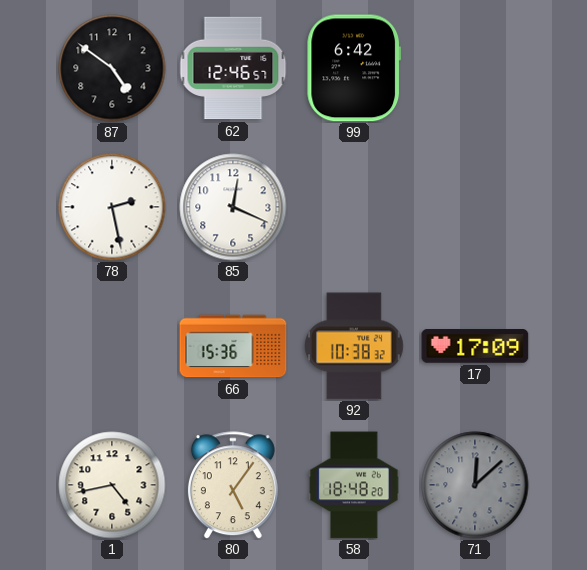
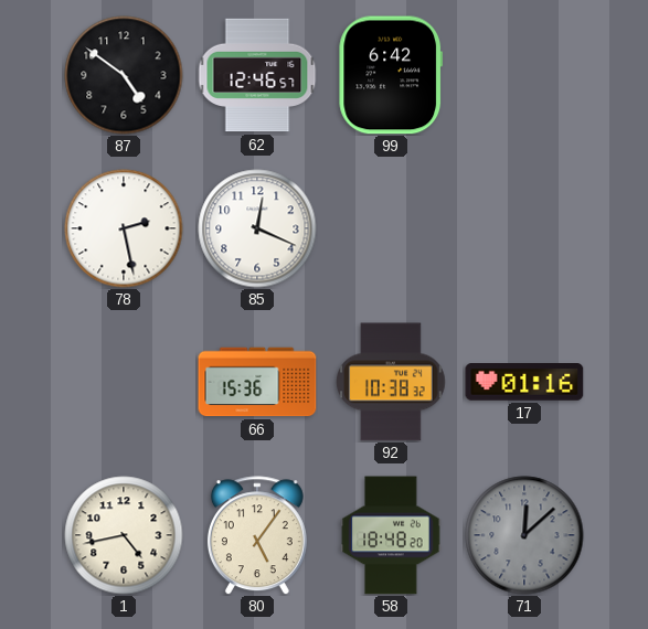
17: 17:09 -> 01:16 (524, 383)
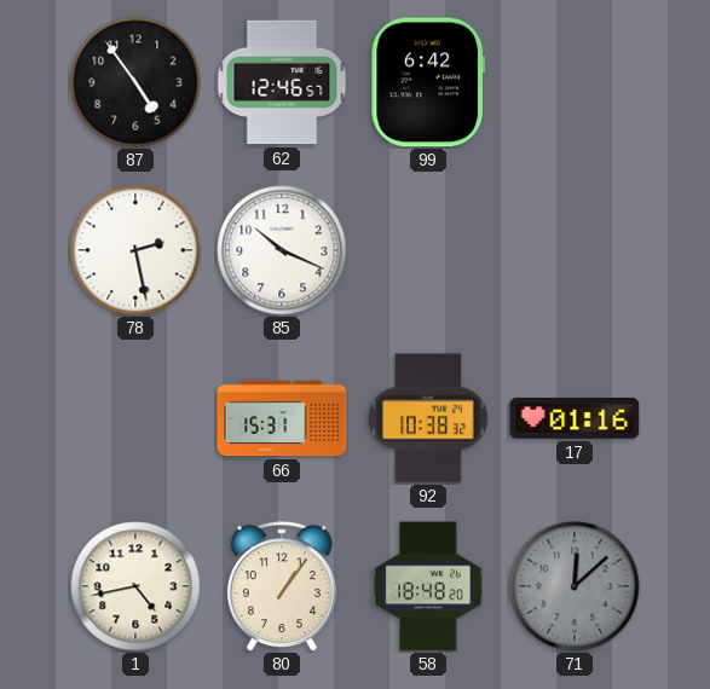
87: 4:51 -> 4:54 (135, 82)
85: 12:19 -> 10:19 (282, 250)
66: 15:36 -> 15:31 (282, 418)
80: 5:06 -> 1:06 (282, 586)
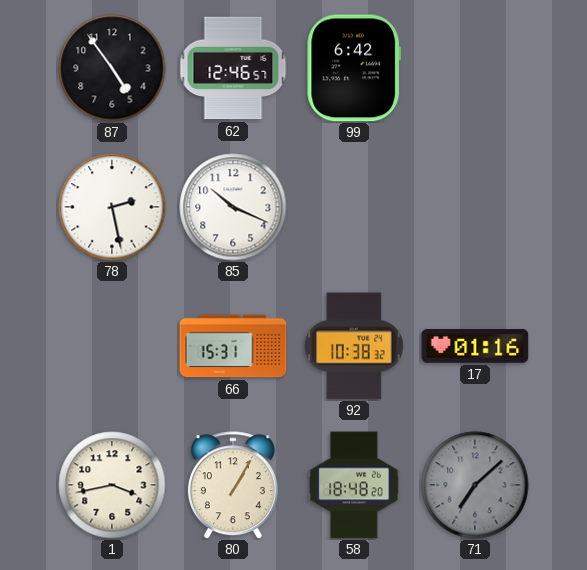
1: 4:43 -> 3:43 (112, 485)
80: 1:06 -> 1:05 (233, 485)
71: 12:08 -> 7:08 (475, 485)
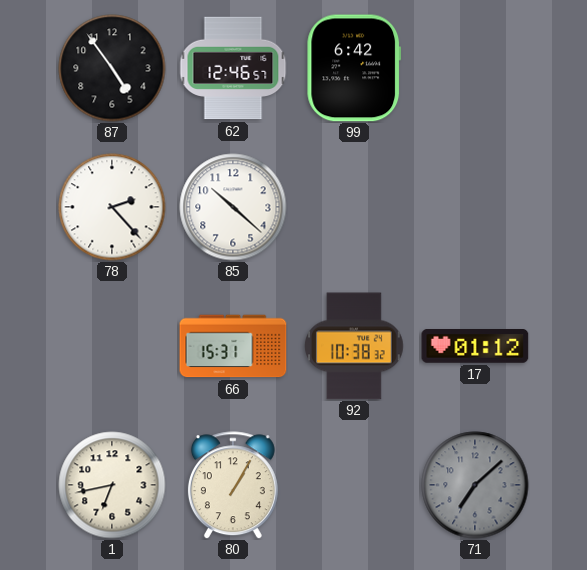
78: 2:28 -> 2:23 (112, 207)
85: 10:19 -> 10:22 (233, 207)
17: 01:16 -> 01:12 (475, 347)
1: 3:43 -> 6:43 (112, 485)
58: 18:48 -> none (354, 485)
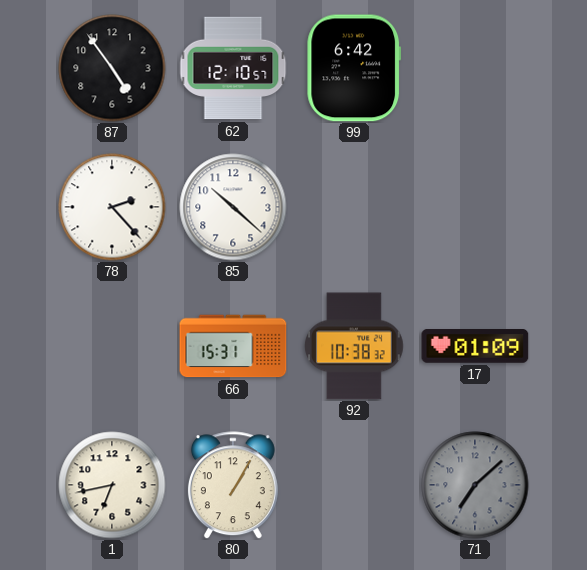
62: 12:46 -> 12:10 (233, 68)
17: 01:12 -> 01:09 (475, 347)
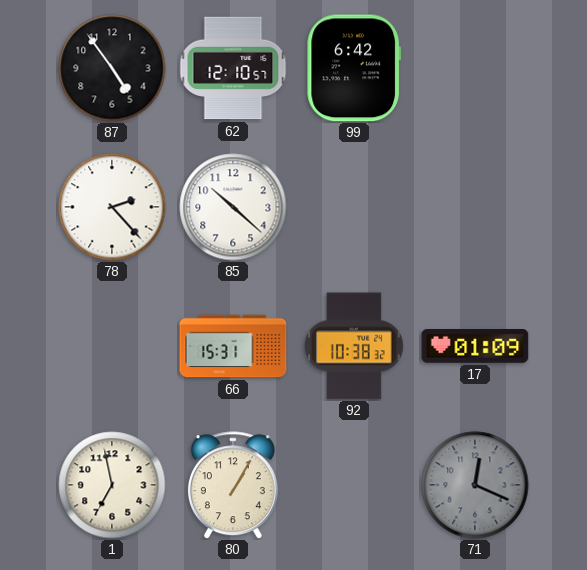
1: 6:43 -> 6:58 (112, 485)
71: 7:08 -> 12:19 (475, 485)
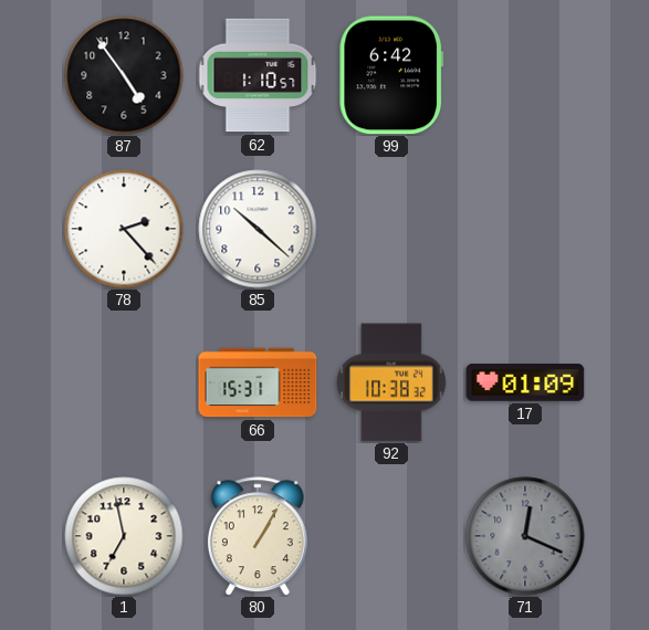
62: 12:10 -> 1:10 (258, 75)
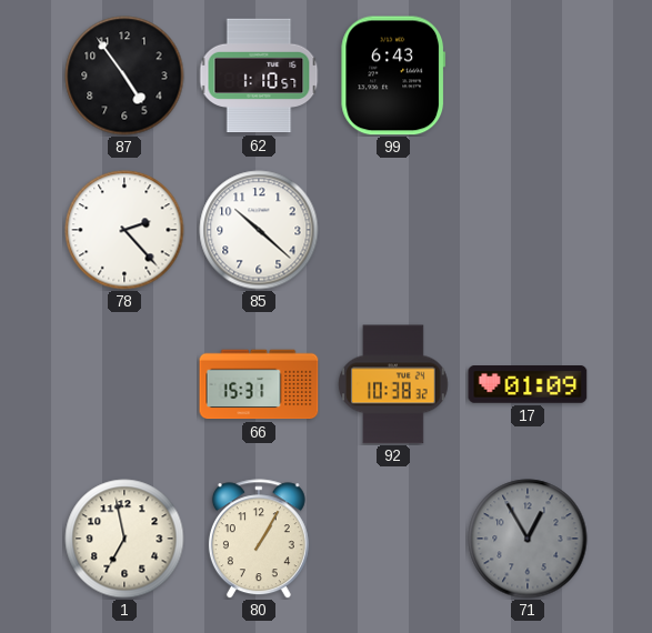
99: 6:42 -> 6:43 (393, 76)
71: 12:19 -> 12:55 (528, 539)
